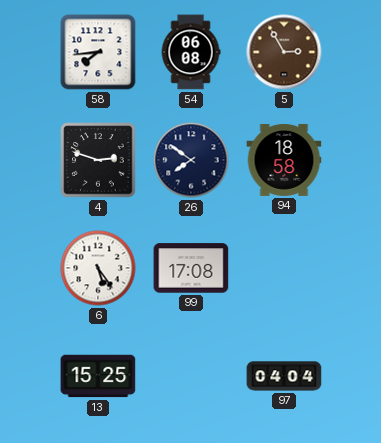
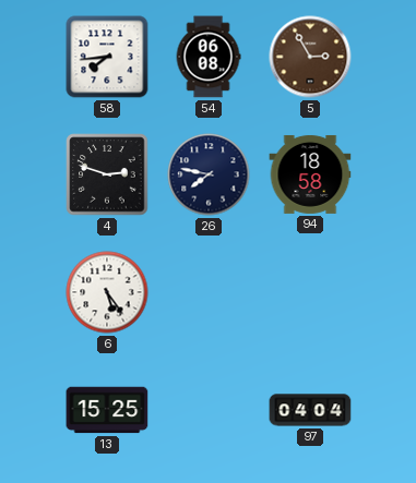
26: 7:51 -> 7:47 (209, 174)
99: 17:08 -> none (191, 268)
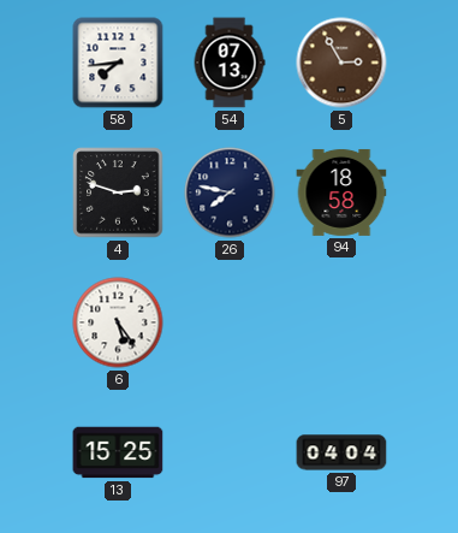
54: 06:08 -> 07:13 (230, 63)
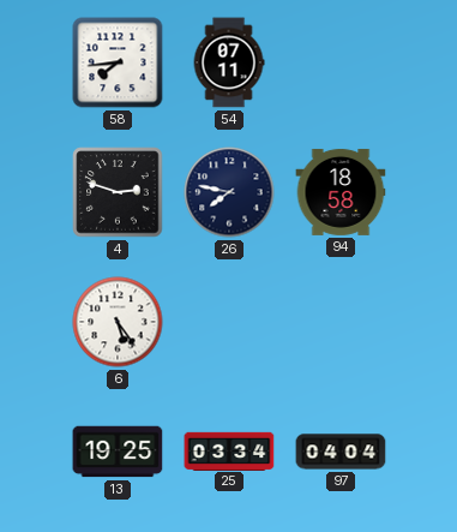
54: 07:13 -> 07:11 (229, 62)
5: 2:55 -> none (341, 63)
13: 15:25 -> 19:25 (118, 452)
25: none -> 03:34 (229, 450)
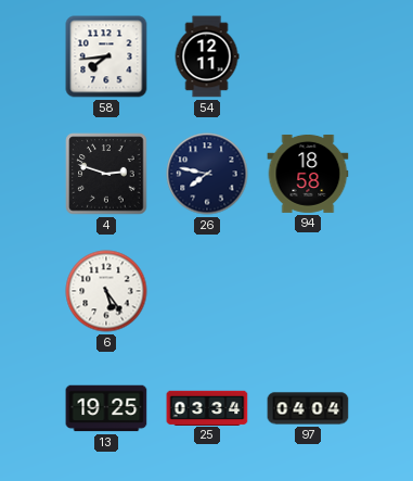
54: 07:11 -> 12:11 (207, 56)
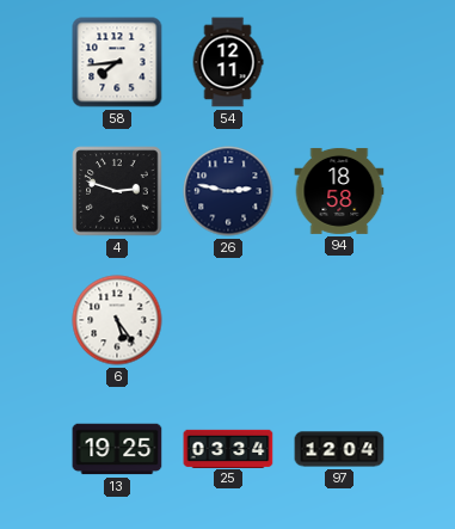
26: 7:47 -> 2:47 (228, 191)
97: 04:04 -> 12:04 (339, 449)
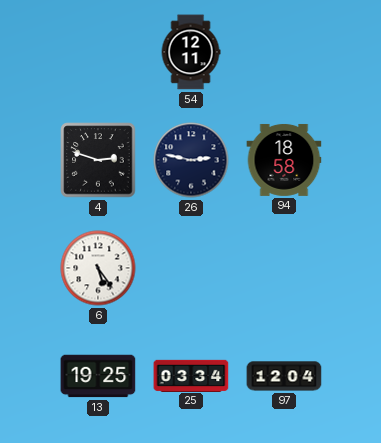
58: 7:44 -> none (117, 62)
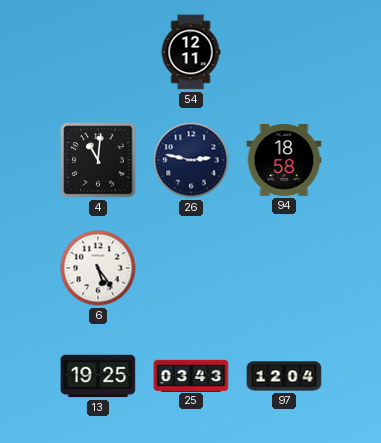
4: 2:48 -> 11:01 (98, 160)
25: 03:34 -> 03:43 (191, 375)
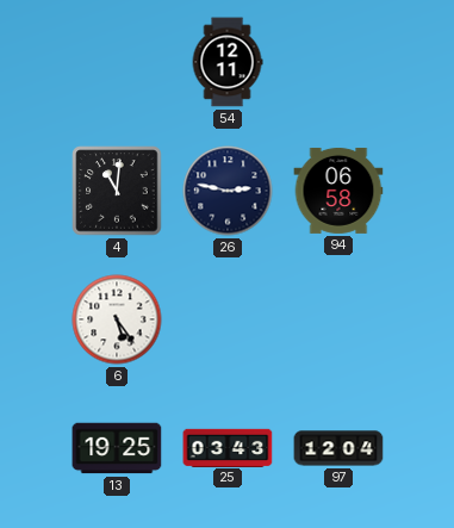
94: 18:58 -> 06:58 (338, 191)
